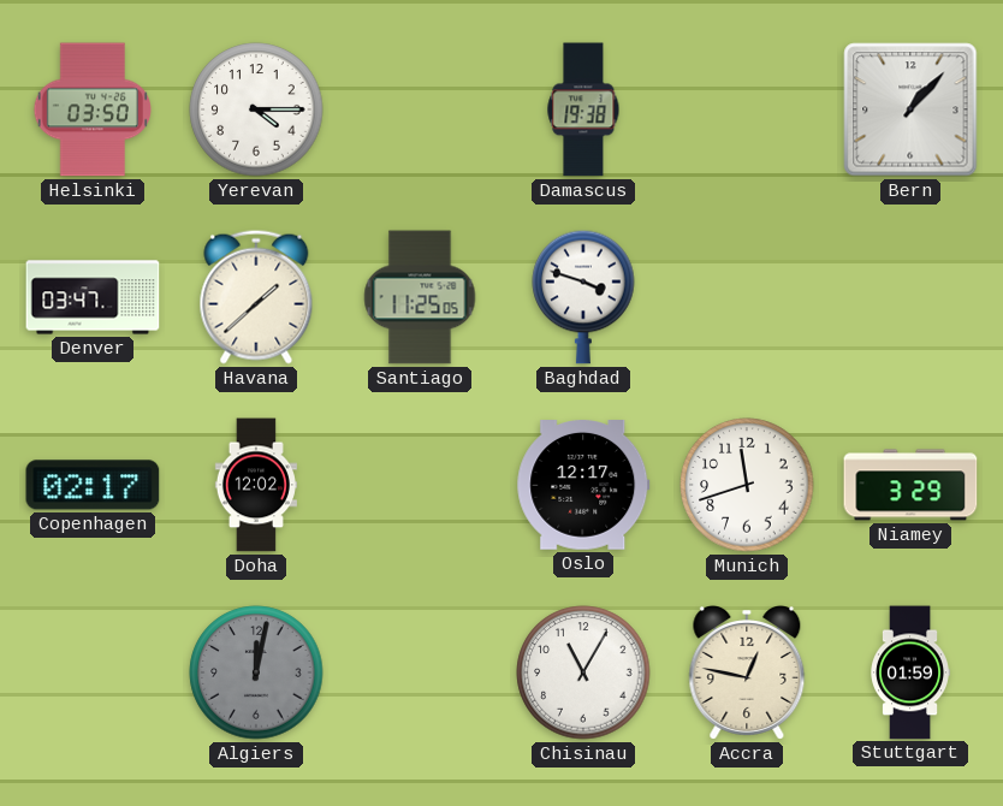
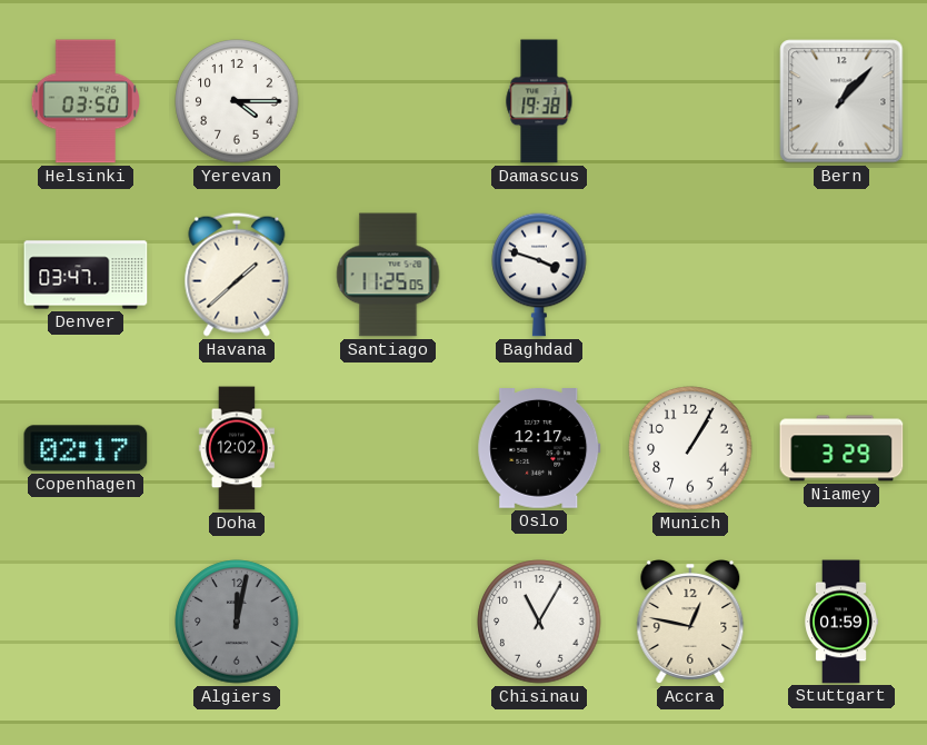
Munich: 11:42 -> 1:05 (690, 448)
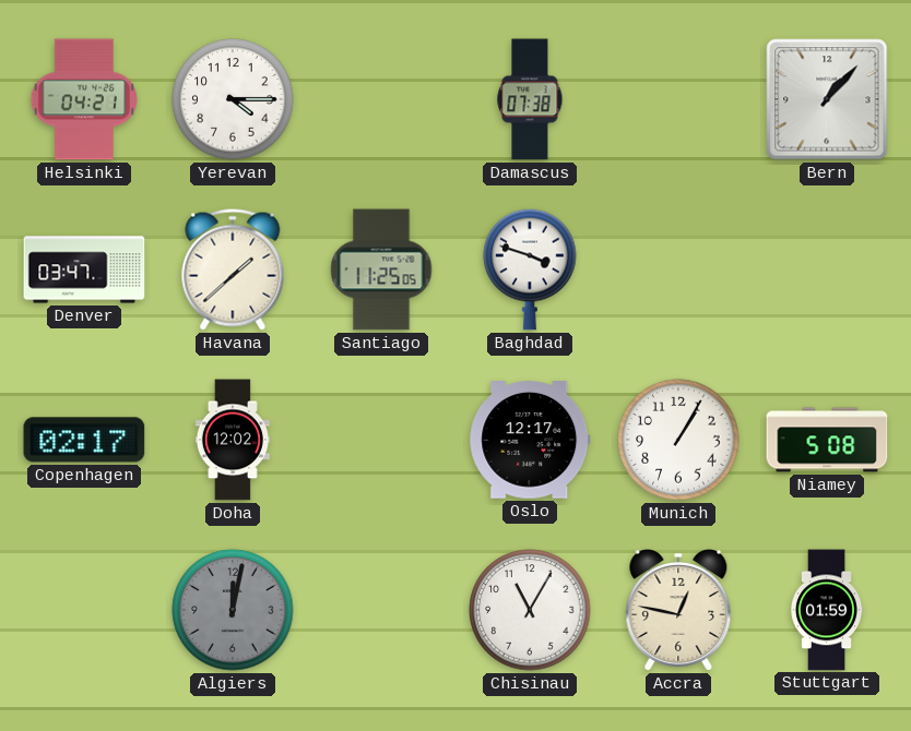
Helsinki: 03:50 -> 04:21 (83, 99)
Damascus: 19:38 -> 07:38 (530, 99)
Niamey: 3:29 -> 5:08 (827, 440)
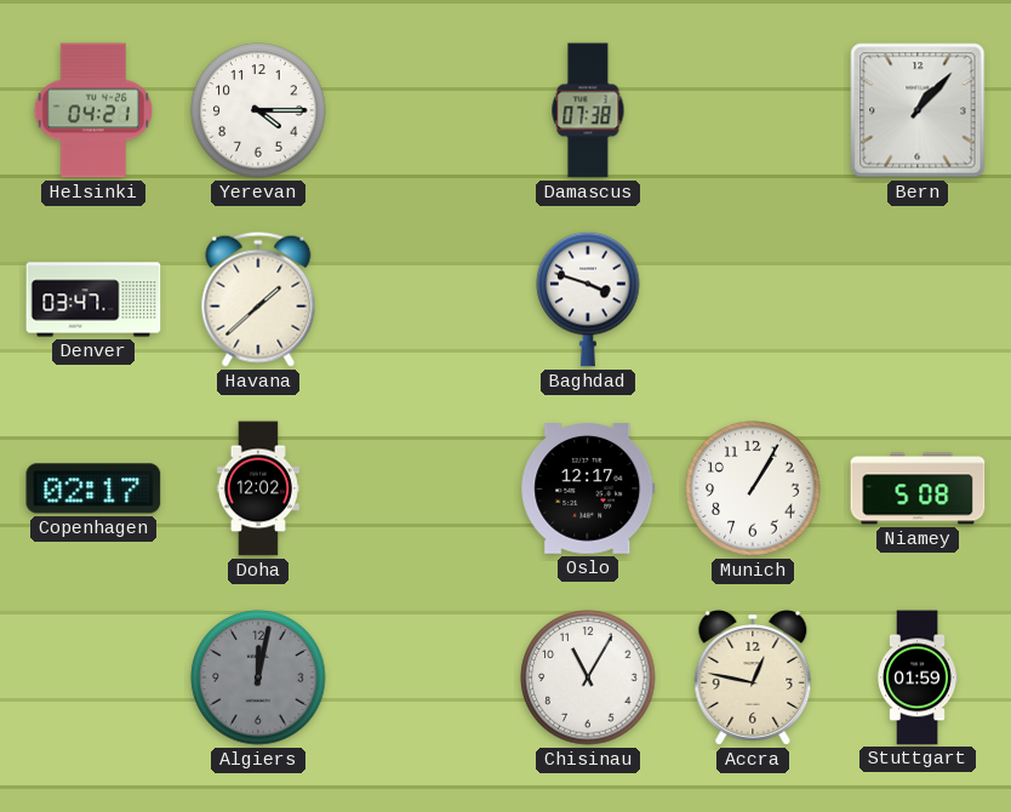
Santiago: 11:25 -> none (381, 269)
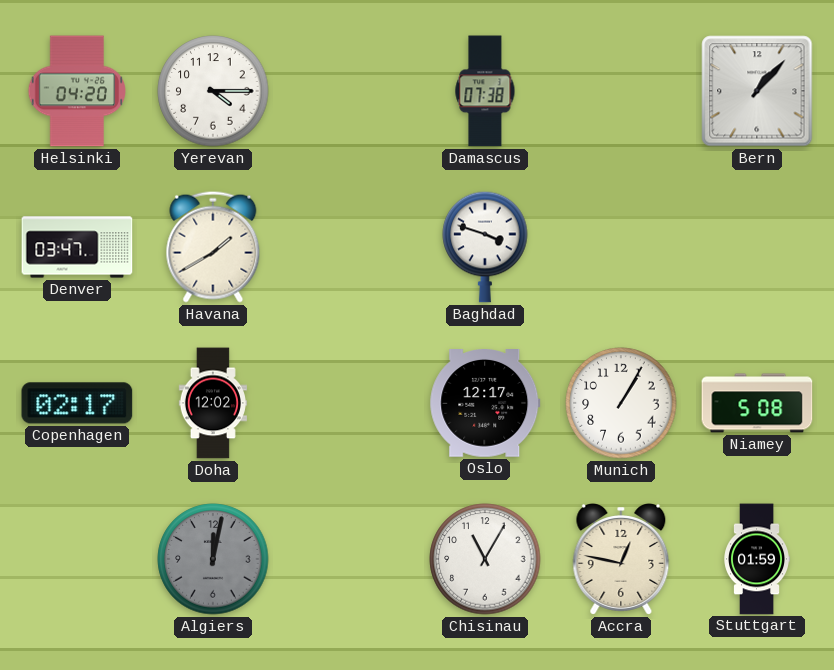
Helsinki: 04:21 -> 04:20 (76, 91)
Havana: 1:38 -> 1:40 (213, 247)
